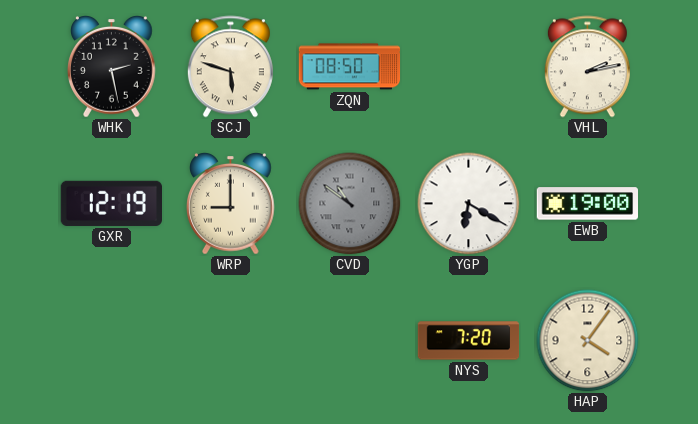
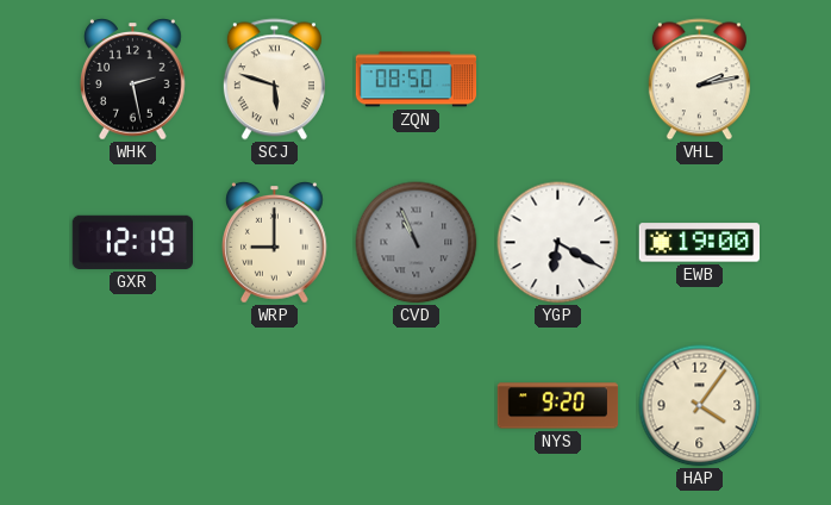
CVD: 10:51 -> 10:56 (417, 243)
NYS: 7:20 -> 9:20 (558, 406)
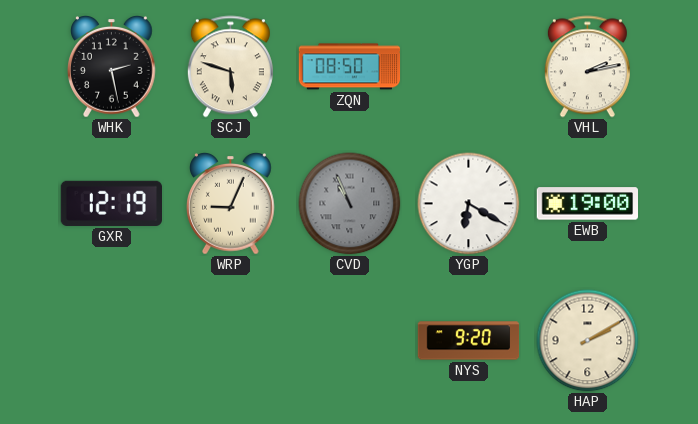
WRP: 9:00 -> 9:04 (231, 204)
HAP: 4:06 -> 2:10 (588, 341)
